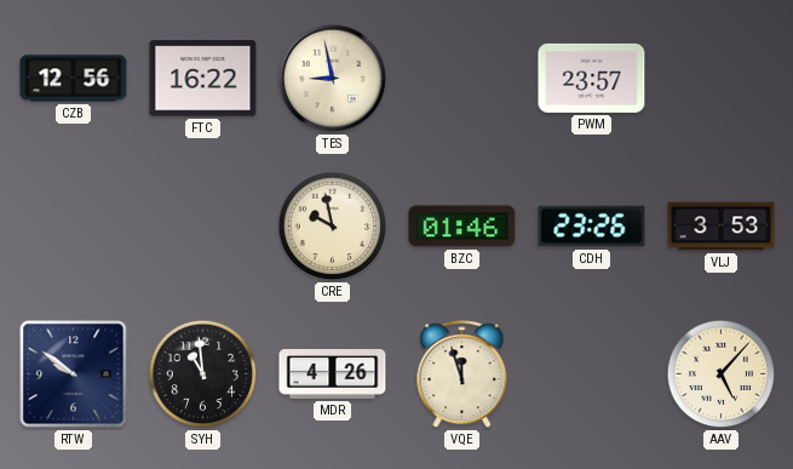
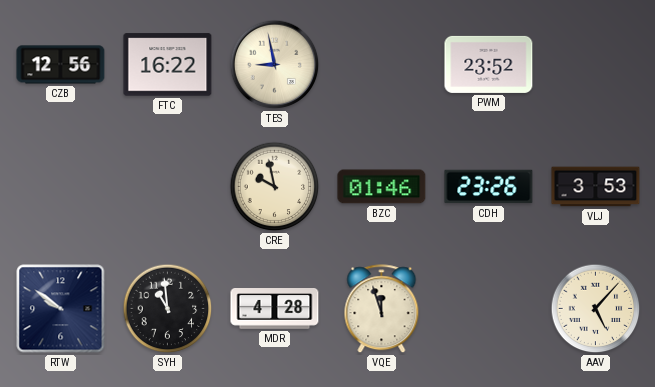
PWM: 23:57 -> 23:52 (489, 64)
MDR: 4:26 -> 4:28 (275, 309)
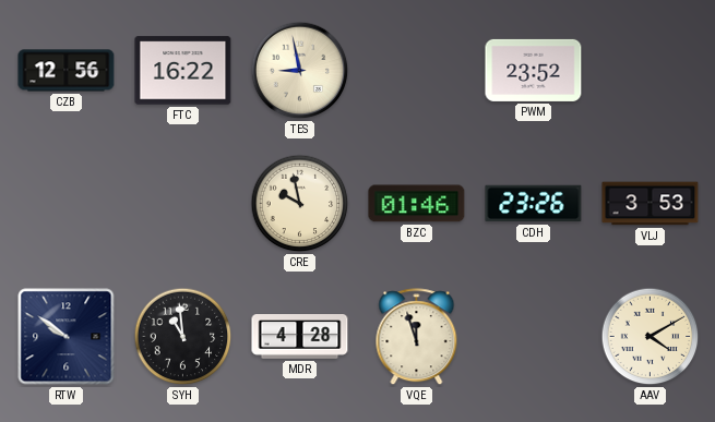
AAV: 5:07 -> 4:10 (651, 337)
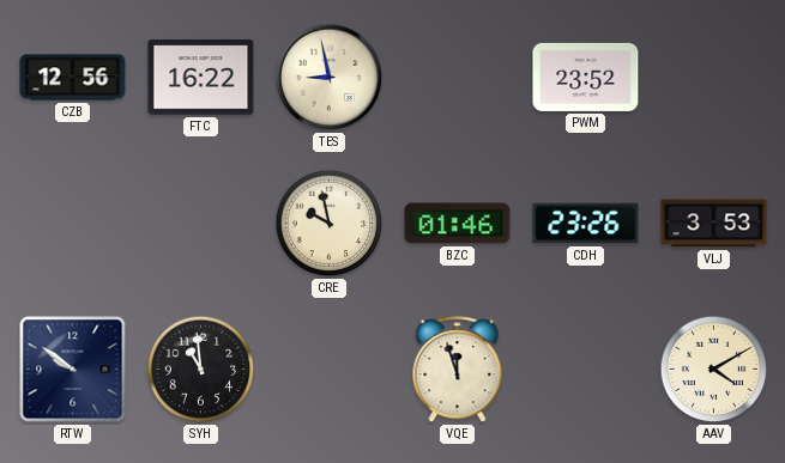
MDR: 4:28 -> none (300, 337)
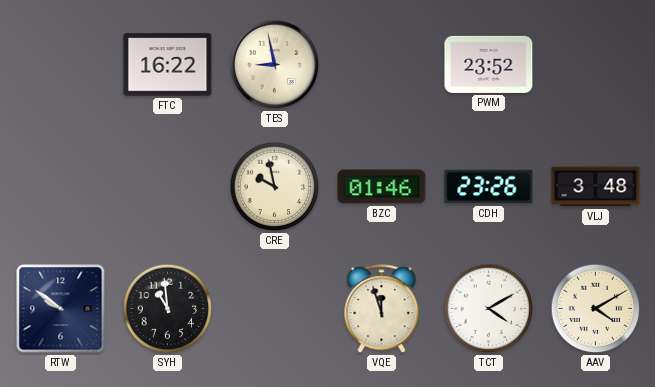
CZB: 12:56 -> none (73, 78)
VLJ: 3:53 -> 3:48 (596, 187)
TCT: none -> 4:10 (489, 309)
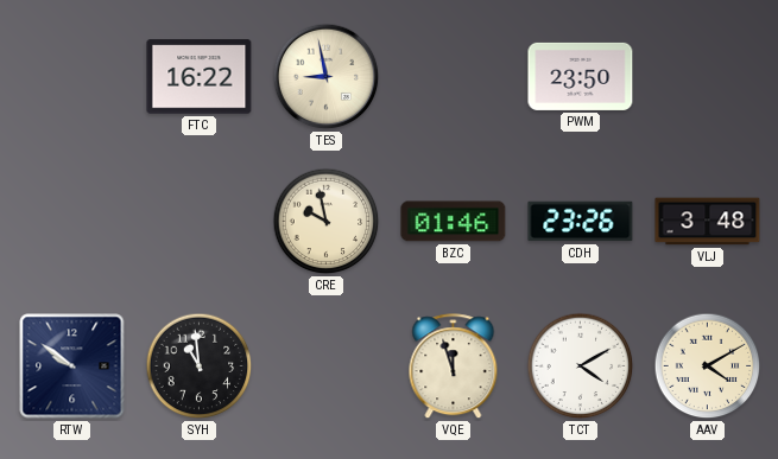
PWM: 23:52 -> 23:50 (581, 76)
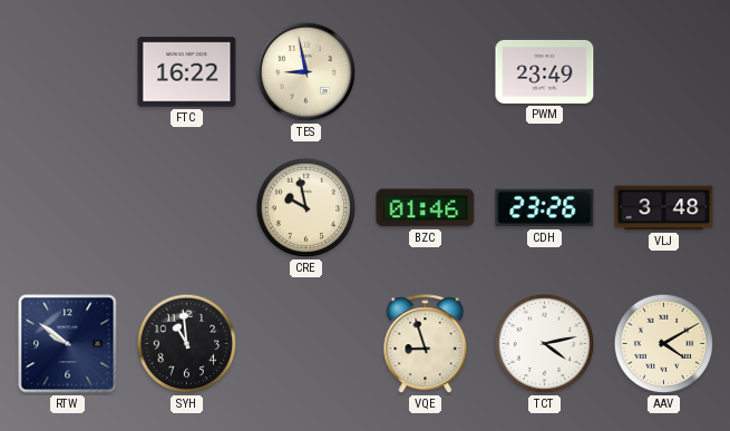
PWM: 23:50 -> 23:49 (545, 71)
VQE: 11:57 -> 8:57 (426, 344)
TCT: 4:10 -> 4:13 (545, 344)
